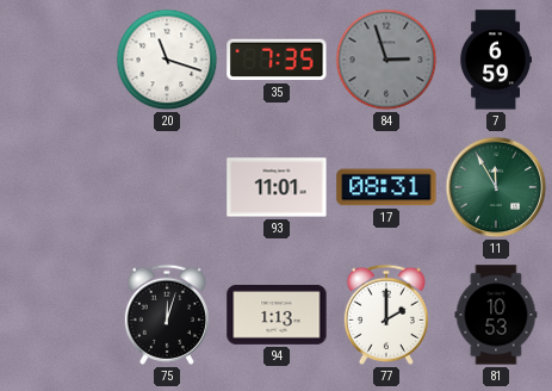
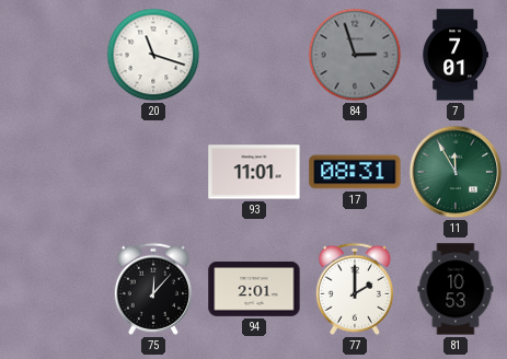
35: 7:35 -> none (277, 60)
7: 6:59 -> 7:01 (454, 55)
75: 12:03 -> 12:07 (153, 289)
94: 1:13 -> 2:01 (254, 289)
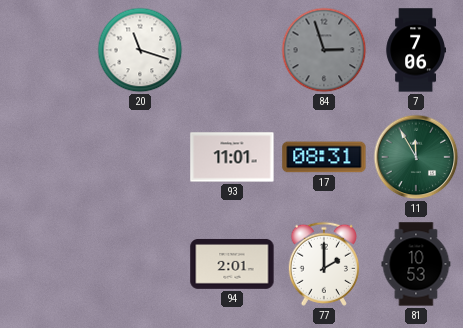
7: 7:01 -> 7:06 (415, 50)
75: 12:07 -> none (153, 289)
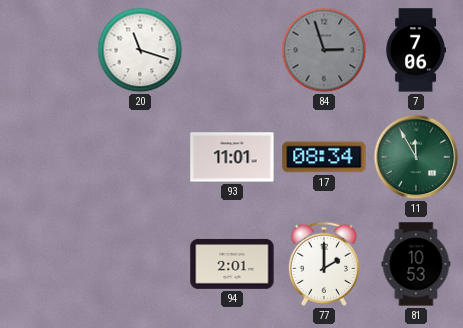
17: 08:31 -> 08:34 (324, 157)
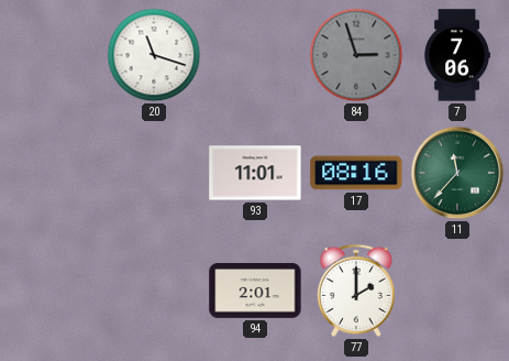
17: 08:34 -> 08:16 (356, 173)
11: 11:55 -> 11:37 (457, 173)
81: 10:53 -> none (416, 264)
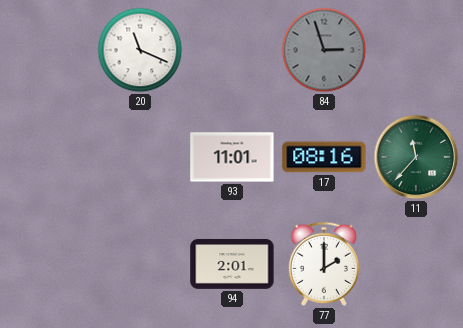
20: 11:18 -> 11:19 (140, 50)
7: 7:06 -> none (456, 55)
